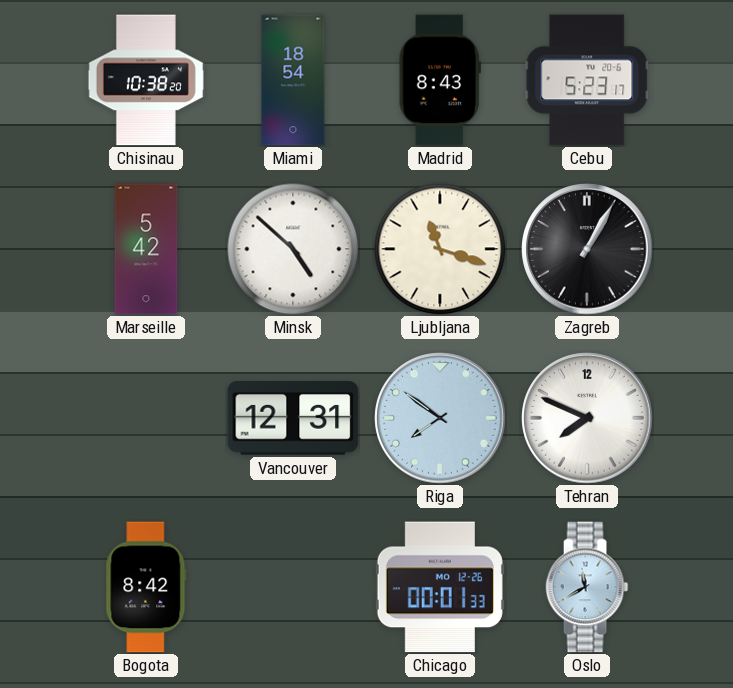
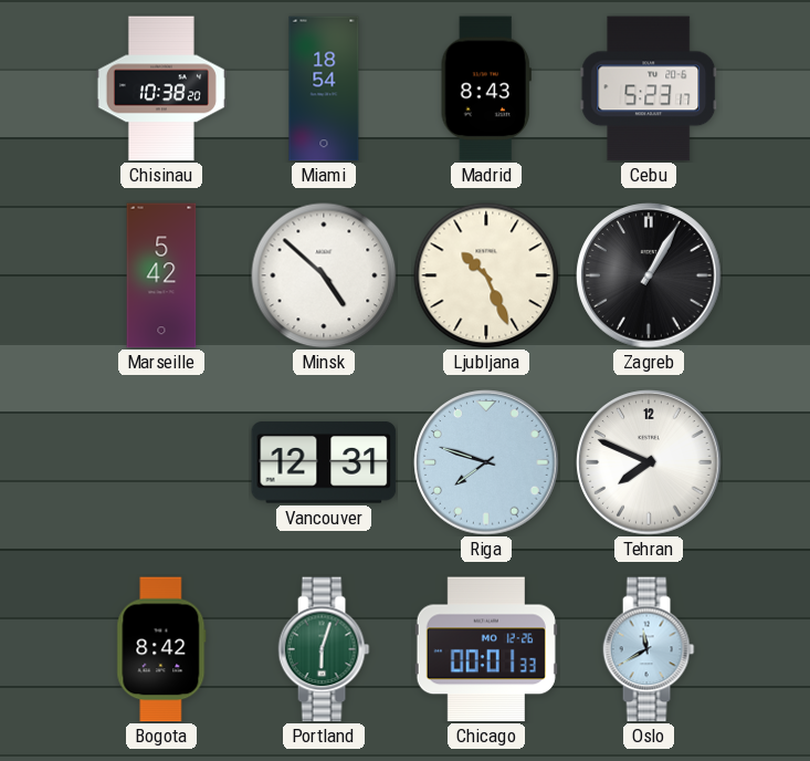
Ljubljana: 11:18 -> 10:26 (486, 275)
Riga: 7:51 -> 7:48 (486, 462)
Portland: none -> 6:03 (324, 649)
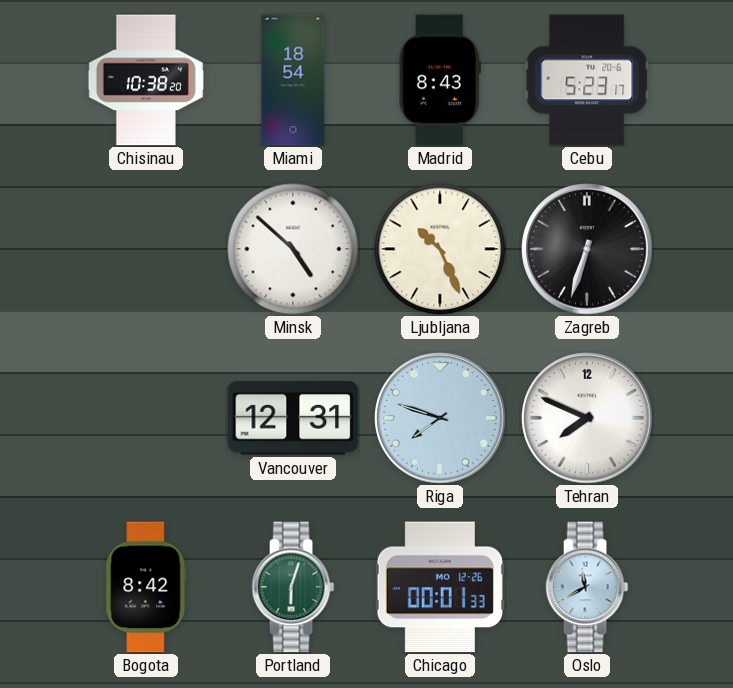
Marseille: 5:42 -> none (161, 275)
Zagreb: 1:05 -> 6:33 (587, 249)
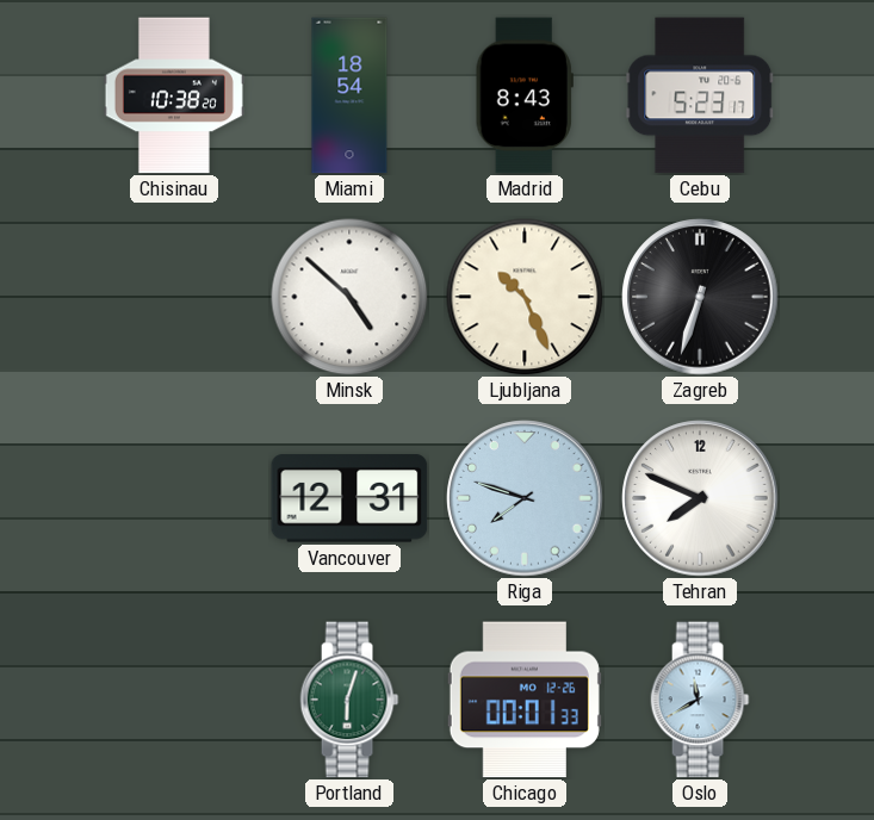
Bogota: 8:42 -> none (146, 587)
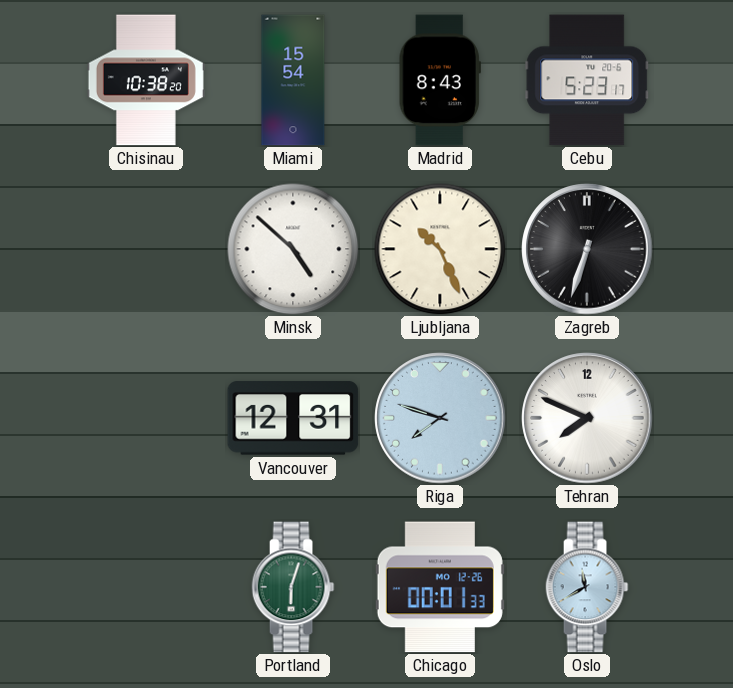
Miami: 18:54 -> 15:54 (293, 80)
